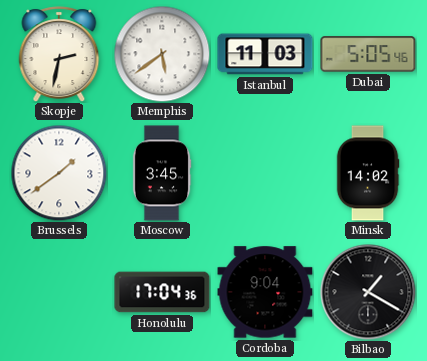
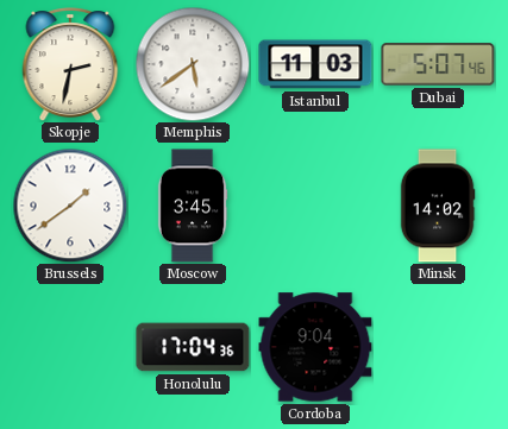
Dubai: 5:05 -> 5:07 (438, 64)
Bilbao: 1:20 -> none (368, 292)
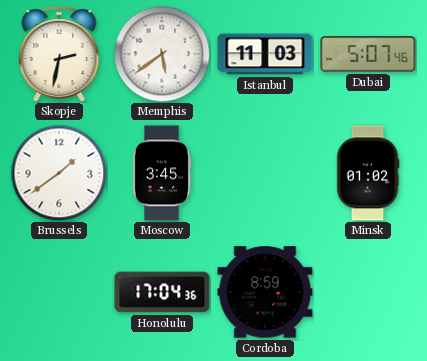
Minsk: 14:02 -> 01:02 (368, 173)
Cordoba: 9:04 -> 8:59 (265, 292)
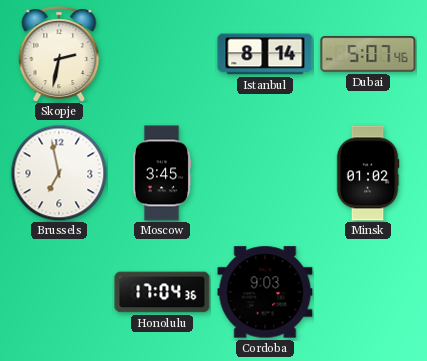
Memphis: 5:39 -> none (162, 54)
Istanbul: 11:03 -> 8:14 (265, 54)
Brussels: 1:39 -> 6:58 (59, 173)
Cordoba: 8:59 -> 9:03 (265, 292)
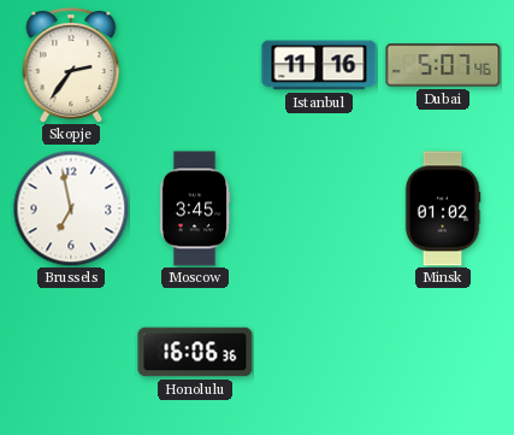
Skopje: 2:32 -> 2:36 (71, 65)
Istanbul: 8:14 -> 11:16 (319, 65)
Honolulu: 17:04 -> 16:06 (195, 352)
Cordoba: 9:03 -> none (265, 292)
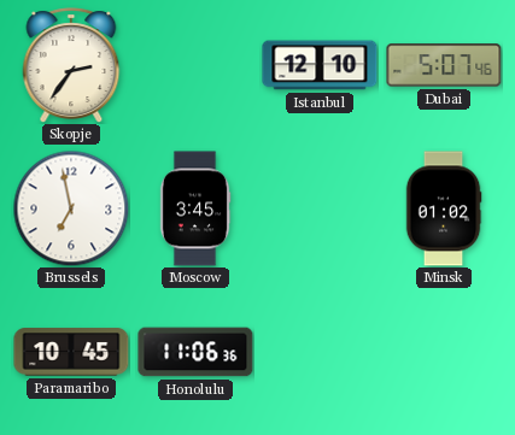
Istanbul: 11:16 -> 12:10 (320, 65)
Paramaribo: none -> 10:45 (71, 352)
Honolulu: 16:06 -> 11:06 (195, 352)
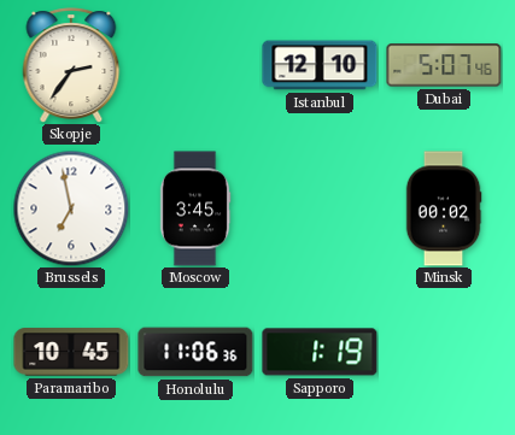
Minsk: 01:02 -> 00:02 (444, 208)
Sapporo: none -> 1:19 (320, 352)
